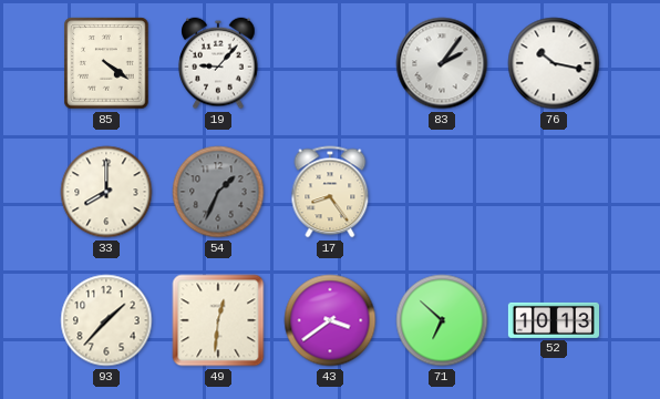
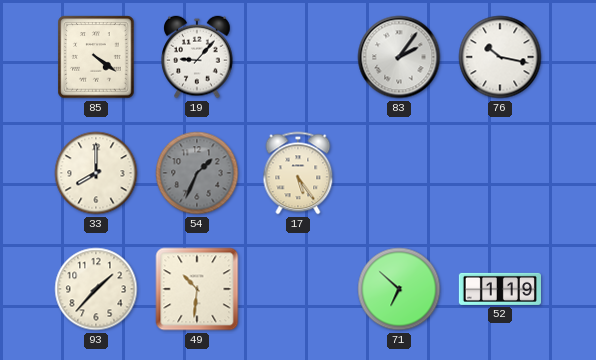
17: 8:24 -> 5:24 (298, 173)
49: 12:31 -> 10:31 (197, 289)
43: 3:39 -> none (330, 320)
52: 10:13 -> 1:19 (499, 289)
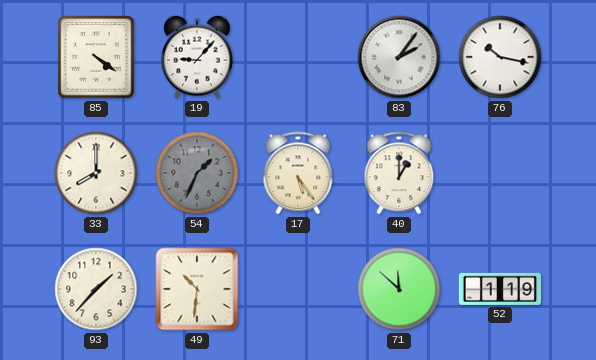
40: none -> 1:00 (399, 173)
71: 6:52 -> 11:52 (399, 289)
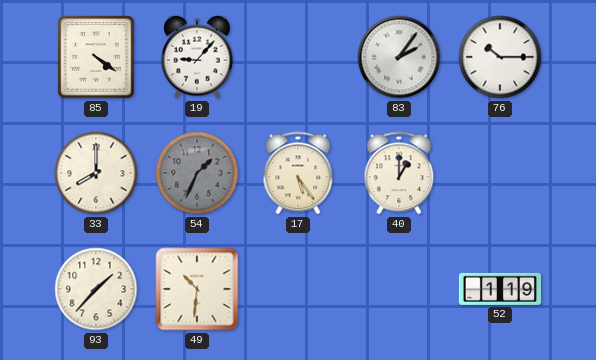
76: 10:17 -> 10:15 (500, 57)
71: 11:52 -> none (399, 289)
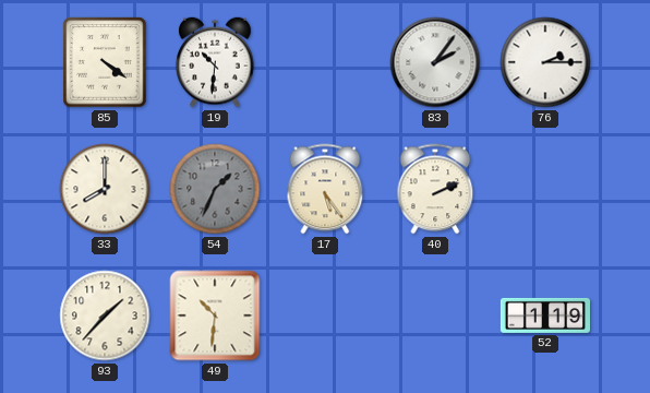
19: 9:07 -> 10:31 (215, 62)
76: 10:15 -> 2:15 (545, 62)
40: 1:00 -> 2:11 (435, 189)
